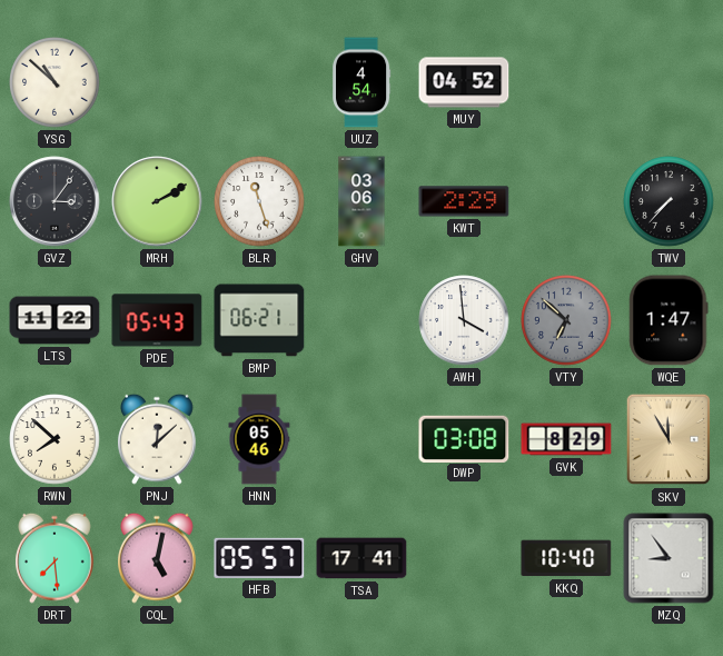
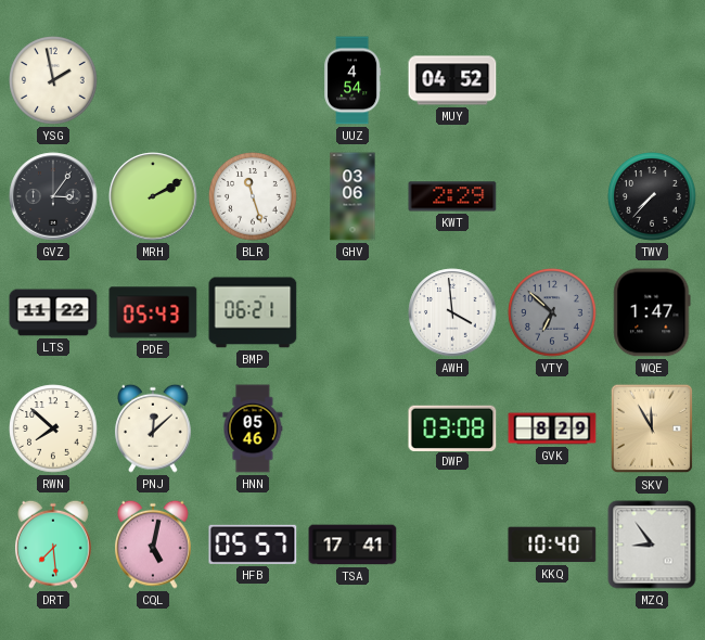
YSG: 10:52 -> 1:58 (53, 80)
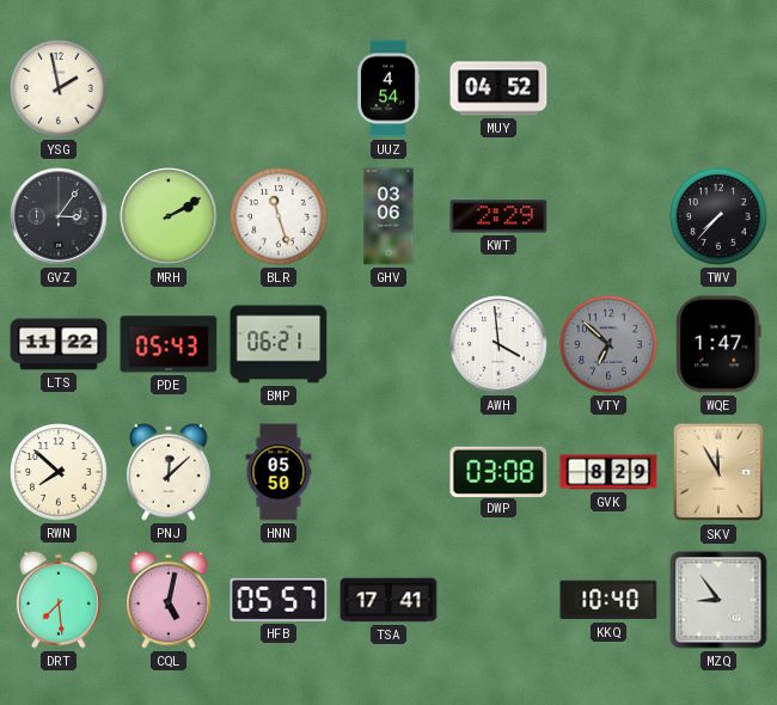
HNN: 05:46 -> 05:50 (279, 472)
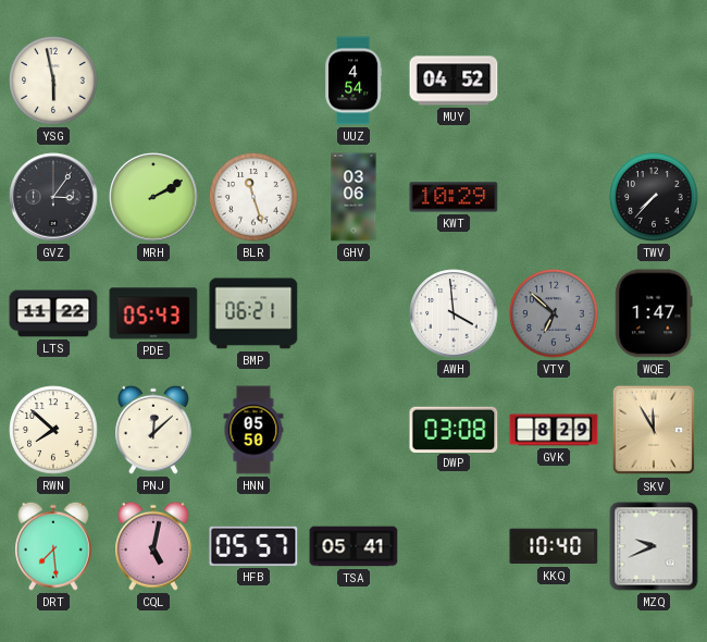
YSG: 1:58 -> 5:58 (53, 81)
KWT: 2:29 -> 10:29 (454, 197)
TSA: 17:41 -> 05:41 (353, 546)
MZQ: 8:54 -> 9:41 (654, 546)
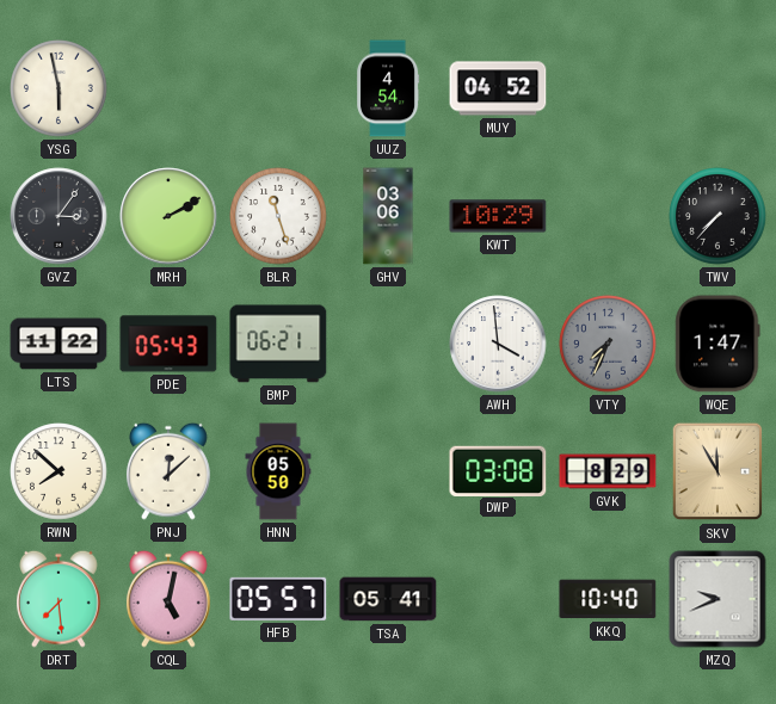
VTY: 6:52 -> 7:34 (608, 344)
